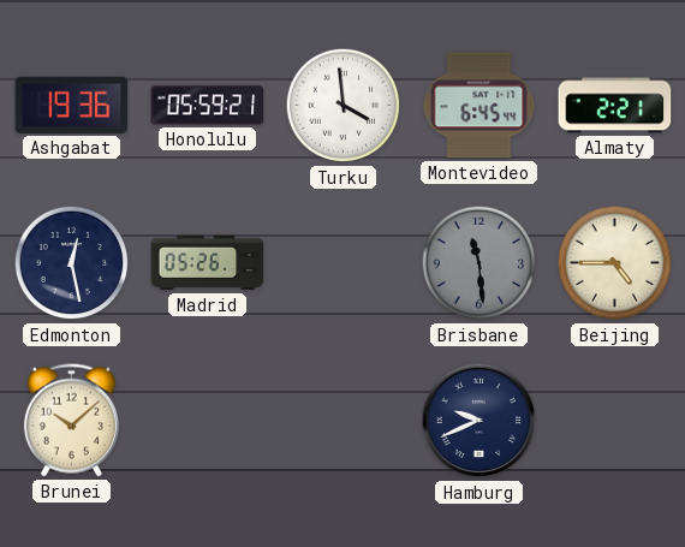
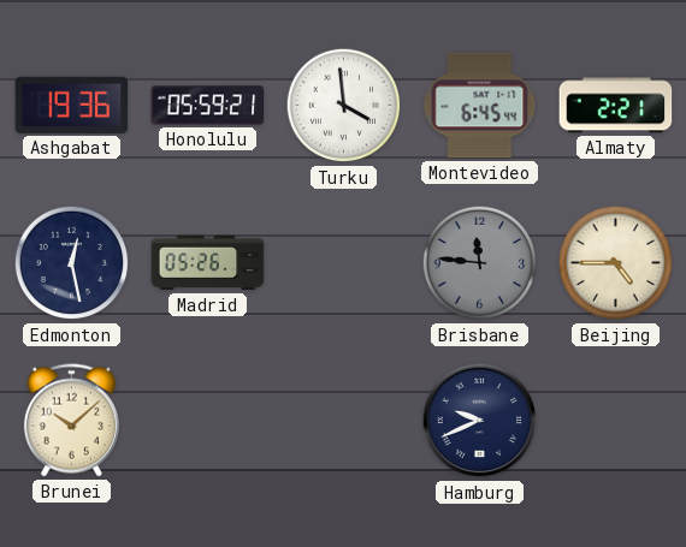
Brisbane: 11:29 -> 11:46 (480, 263)
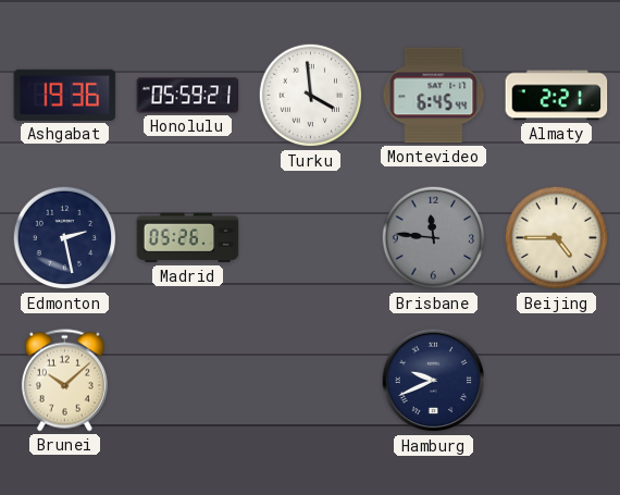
Edmonton: 12:28 -> 2:28 (65, 238)
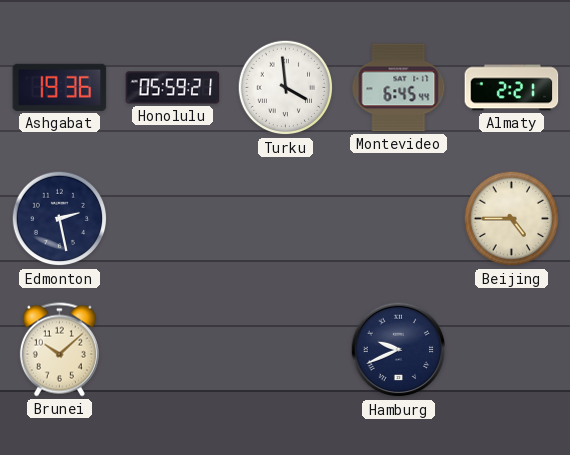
Madrid: 05:26 -> none (188, 238)
Brisbane: 11:46 -> none (434, 238)
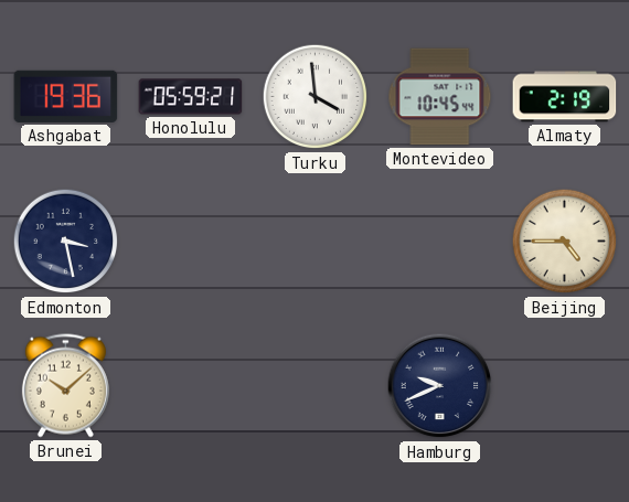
Montevideo: 6:45 -> 10:45 (440, 97)
Almaty: 2:21 -> 2:19 (565, 97)
Edmonton: 2:28 -> 3:28 (66, 242)
